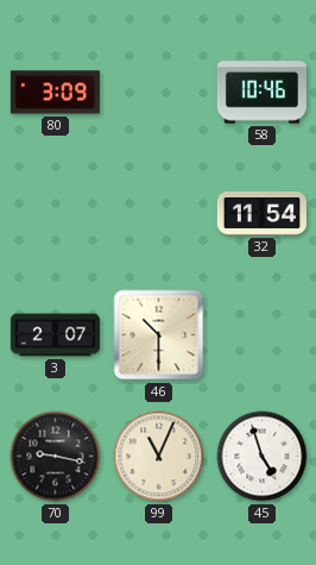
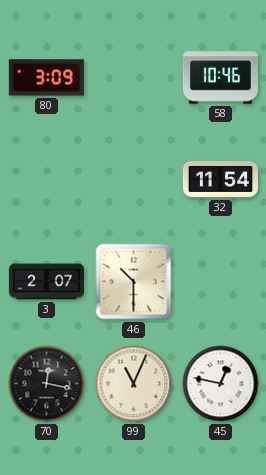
70: 9:17 -> 12:17 (47, 384)
45: 4:57 -> 12:47 (221, 384)
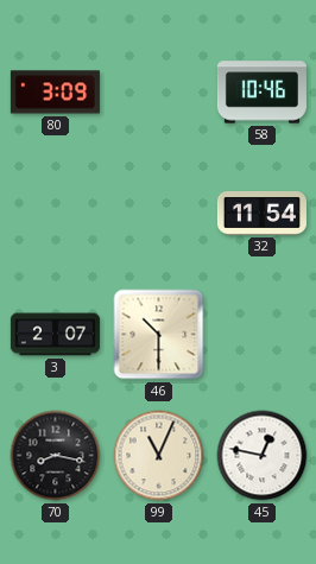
70: 12:17 -> 8:17 (56, 456)
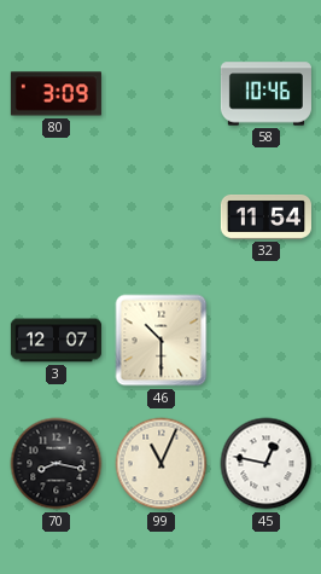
3: 2:07 -> 12:07 (56, 341)
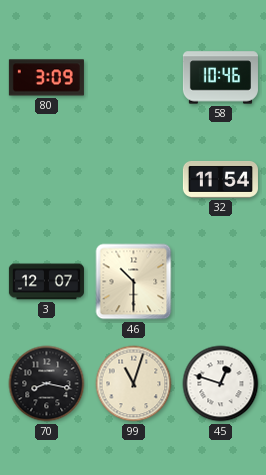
99: 11:04 -> 11:03 (134, 384)
45: 12:47 -> 12:48 (221, 384)
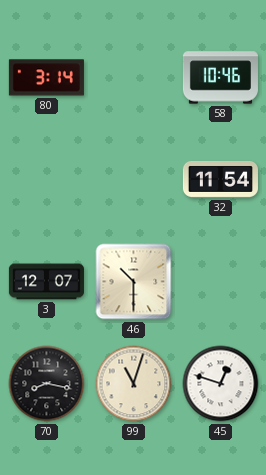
80: 3:09 -> 3:14 (46, 78)
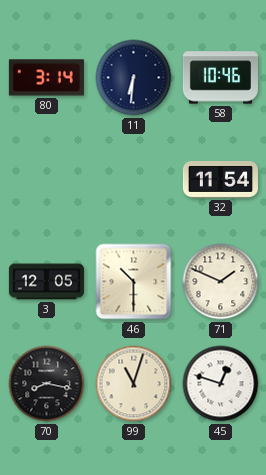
11: none -> 6:31 (134, 78)
3: 12:07 -> 12:05 (46, 282)
71: none -> 1:49 (221, 282)
